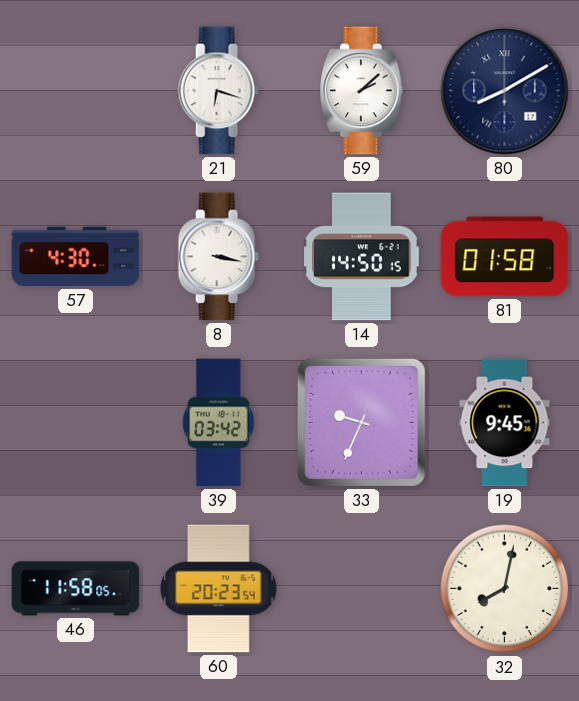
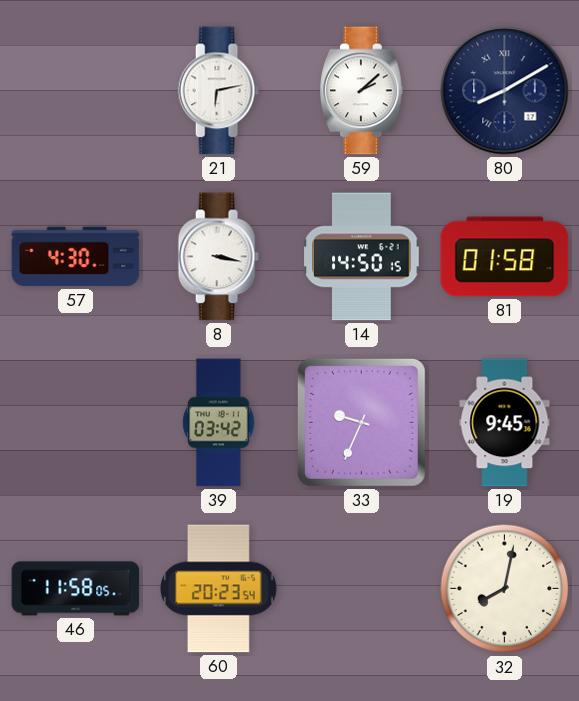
21: 6:18 -> 6:13 (218, 91)
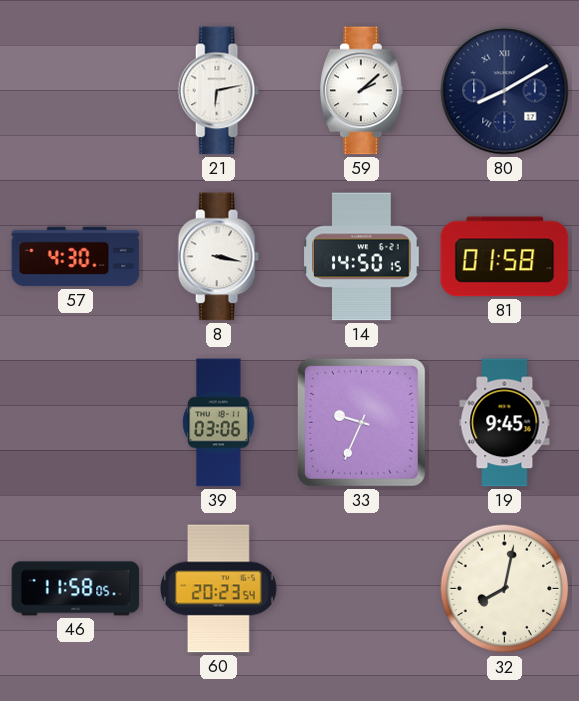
39: 03:42 -> 03:06 (219, 423)
